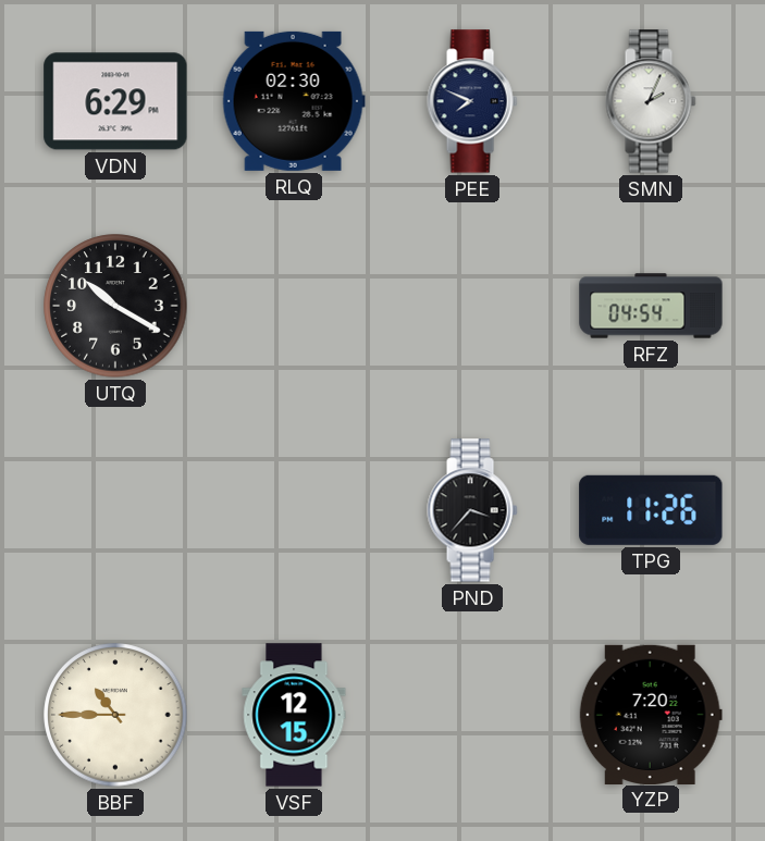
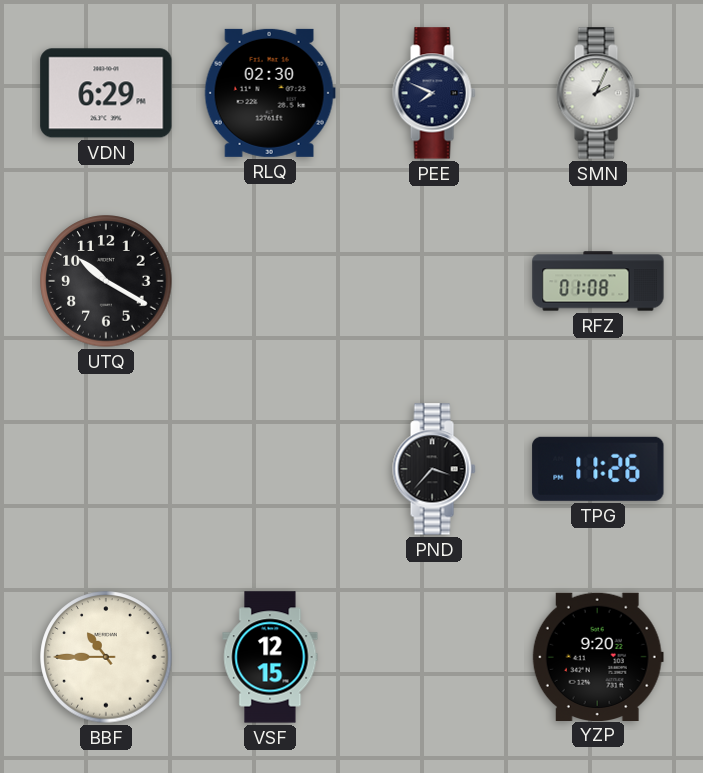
RFZ: 04:54 -> 01:08 (598, 281)
YZP: 7:20 -> 9:20 (598, 656)
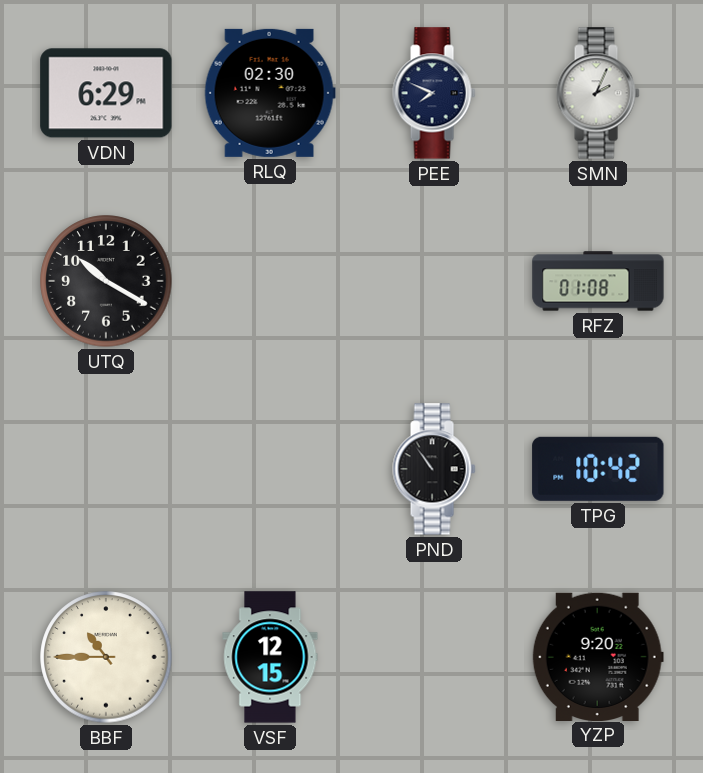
PND: 3:37 -> 10:54 (434, 469)
TPG: 11:26 -> 10:42 (598, 469)
